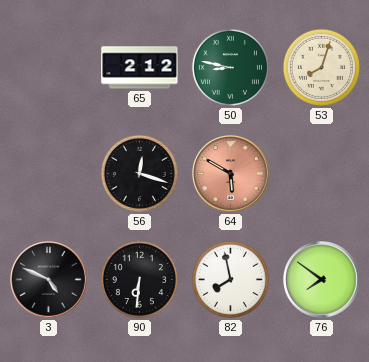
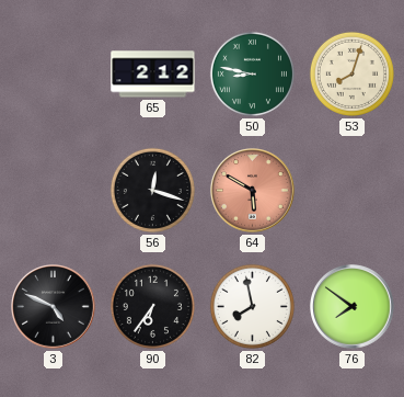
90: 6:31 -> 6:36 (152, 306)
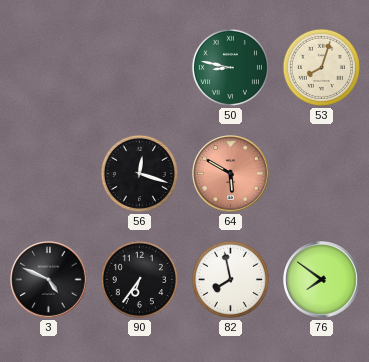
65: 2:12 -> none (153, 75)
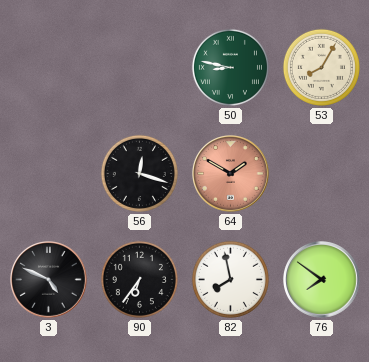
53: 8:03 -> 8:05 (321, 67)
64: 5:50 -> 1:50 (231, 174)
